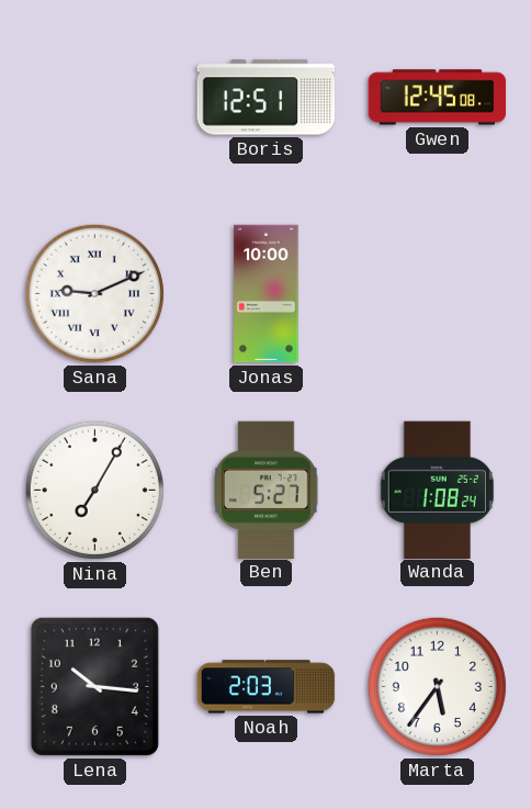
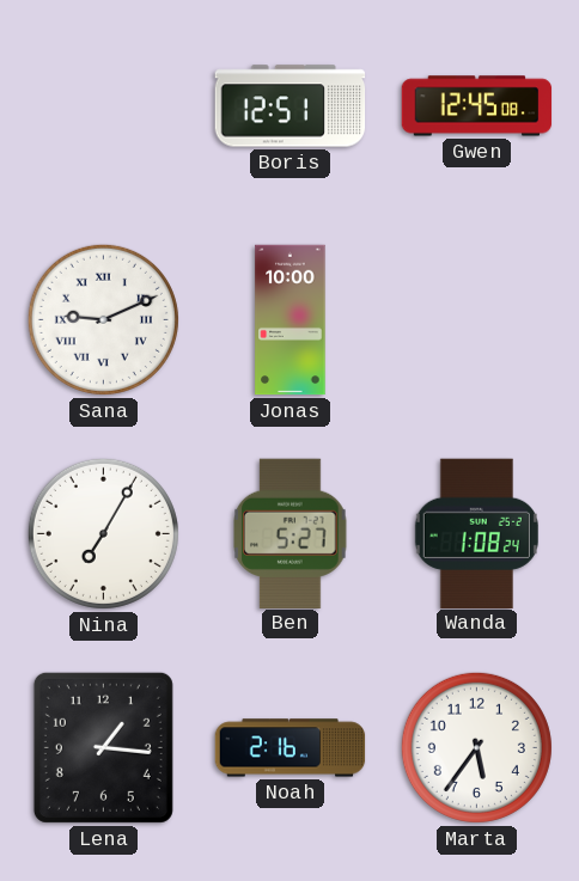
Lena: 10:16 -> 1:16 (103, 747)
Noah: 2:03 -> 2:16 (291, 748)
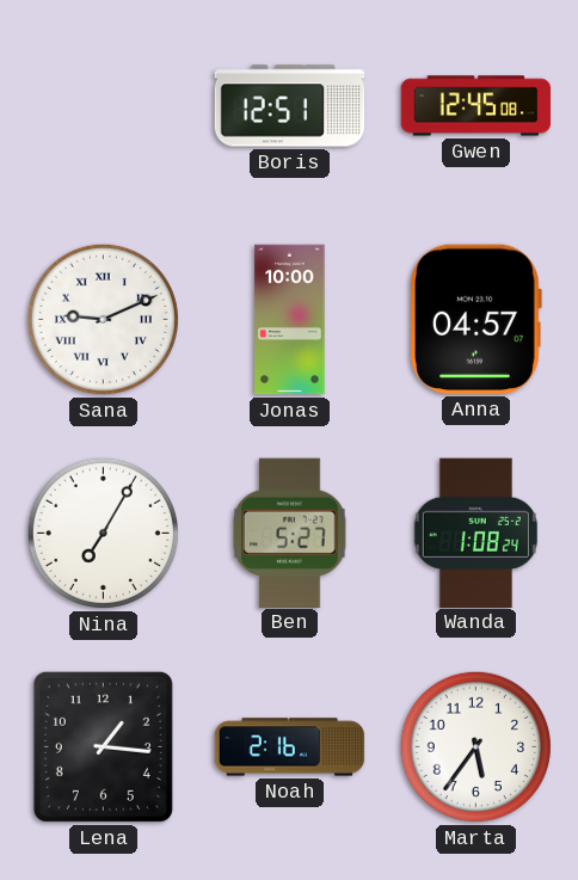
Anna: none -> 04:57 (475, 319)
